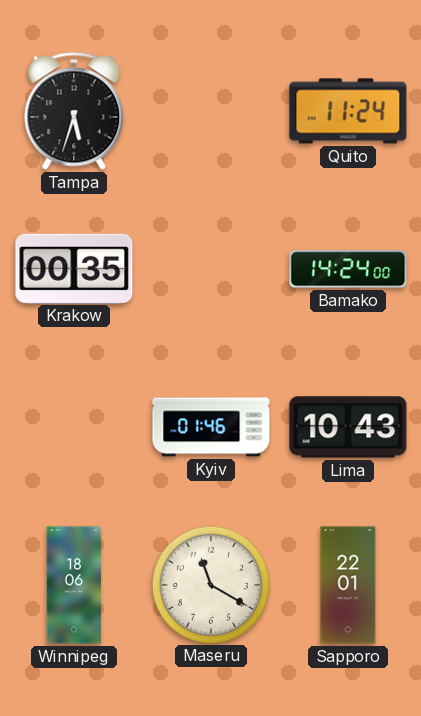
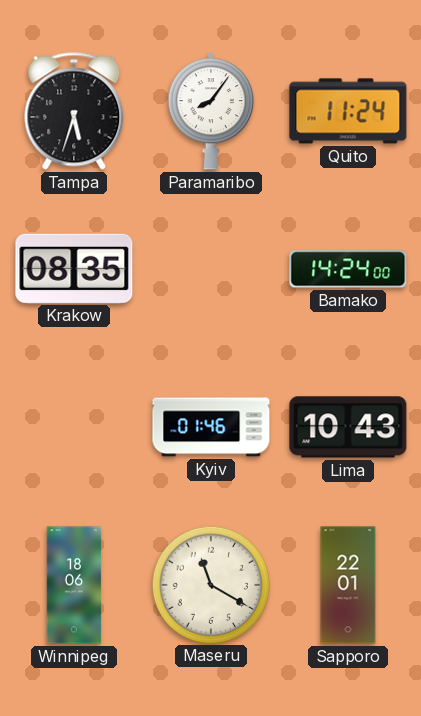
Paramaribo: none -> 8:06 (211, 112)
Krakow: 00:35 -> 08:35 (74, 268)
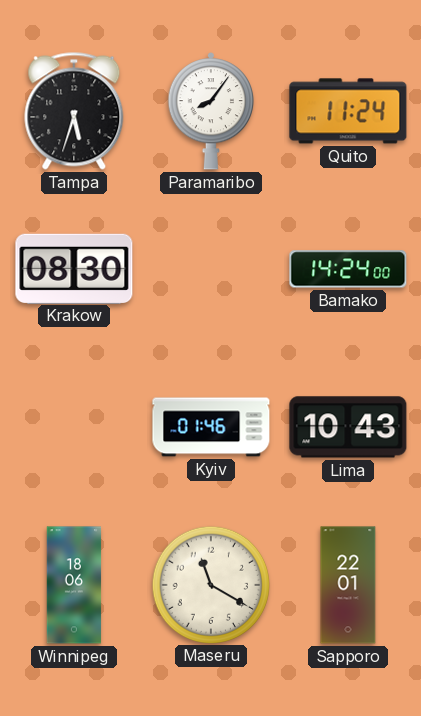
Krakow: 08:35 -> 08:30 (74, 268)
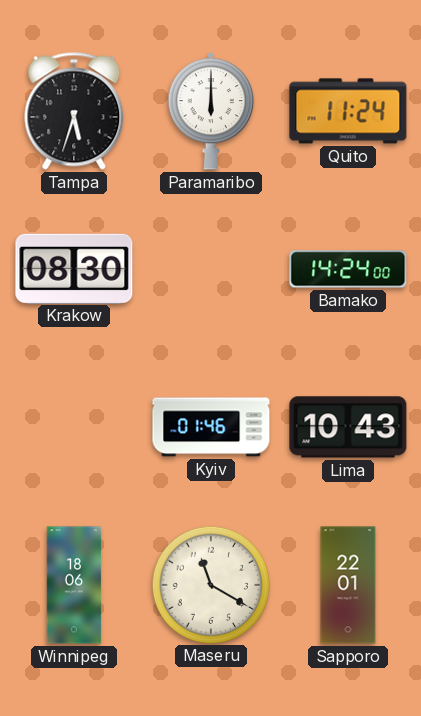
Paramaribo: 8:06 -> 6:00 (211, 112)
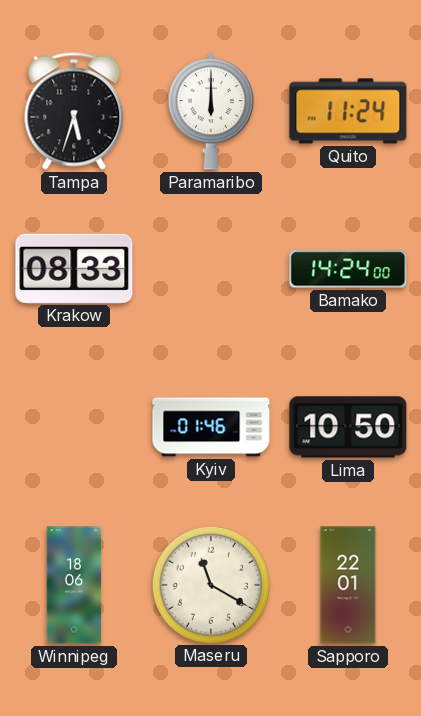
Krakow: 08:30 -> 08:33 (74, 268)
Lima: 10:43 -> 10:50 (348, 427)
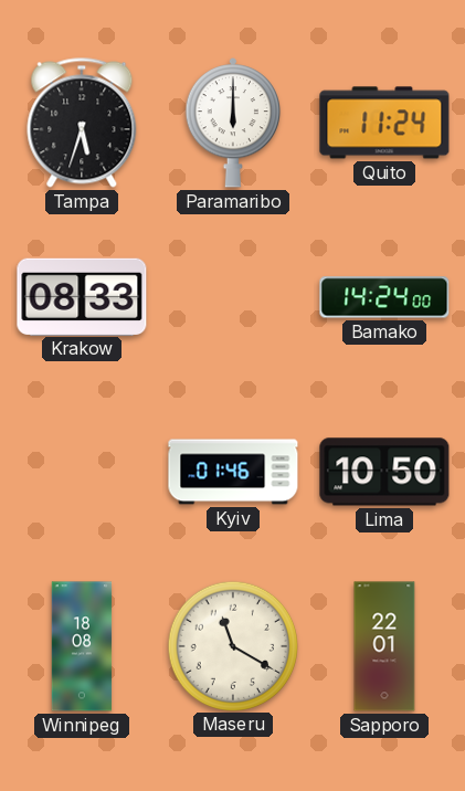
Winnipeg: 18:06 -> 18:08 (82, 646)
